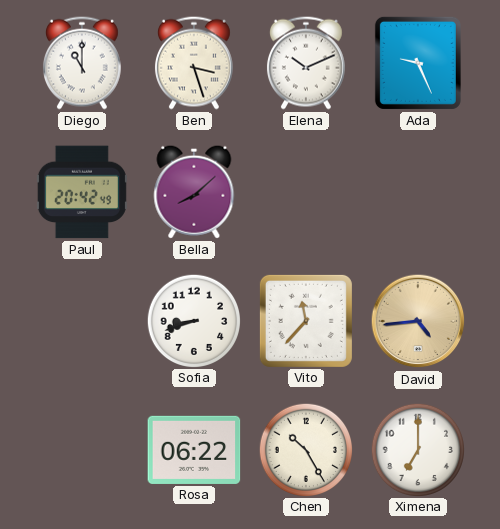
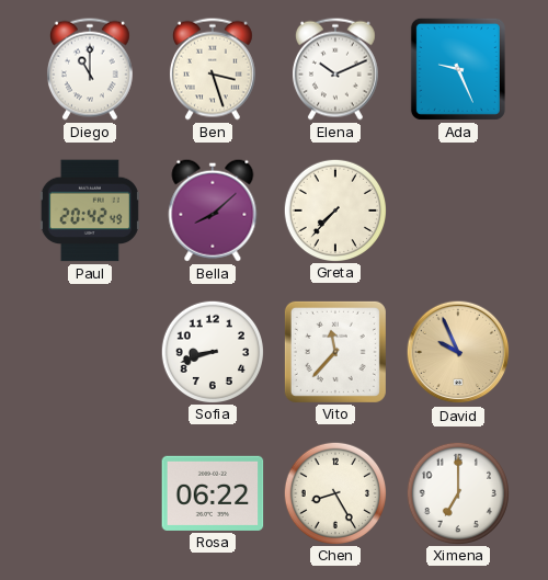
Greta: none -> 7:37 (334, 209)
David: 4:44 -> 9:56 (458, 352)
Chen: 10:25 -> 8:25 (334, 492)
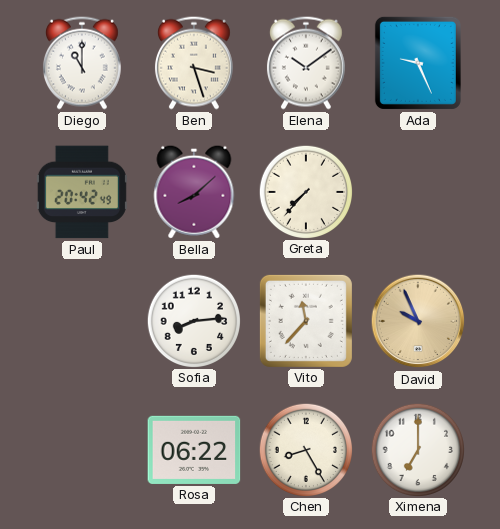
Elena: 10:11 -> 10:09 (306, 63)
Sofia: 8:42 -> 8:14 (193, 320)
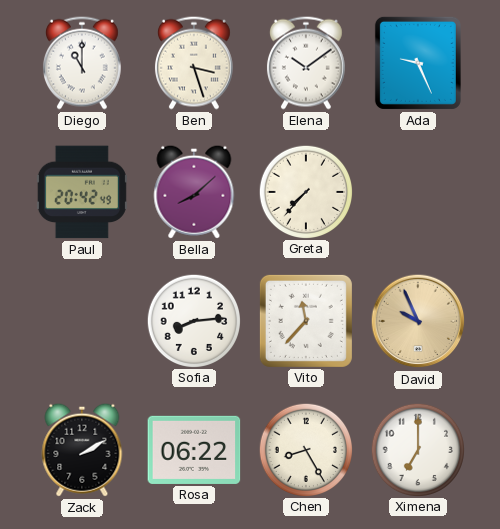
Zack: none -> 2:10 (82, 450)
